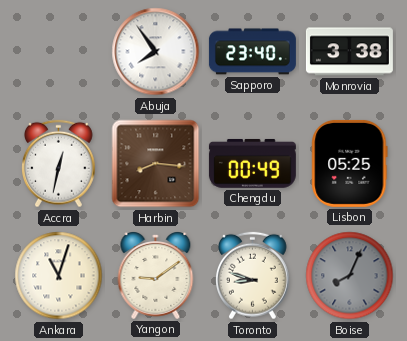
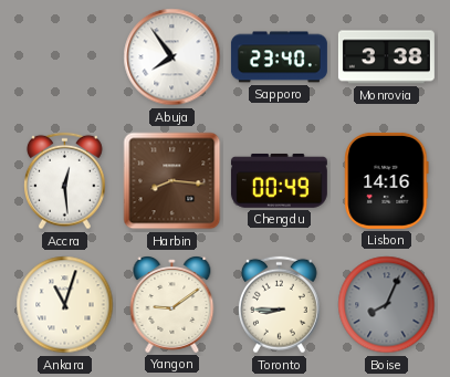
Accra: 12:32 -> 12:29 (65, 181)
Lisbon: 05:25 -> 14:16 (387, 180)
Toronto: 8:48 -> 8:45 (280, 305)
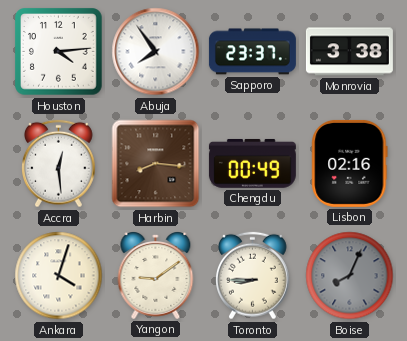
Houston: none -> 4:14 (59, 52)
Sapporo: 23:40 -> 23:37 (252, 52)
Lisbon: 14:16 -> 02:16 (350, 163)
Ankara: 11:03 -> 4:03 (59, 276)
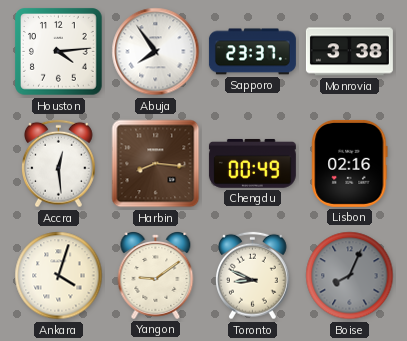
Toronto: 8:45 -> 8:49 (253, 276)
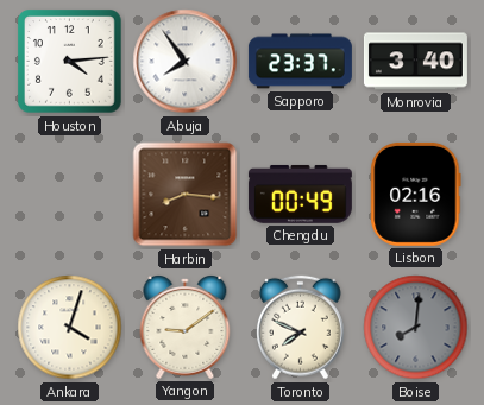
Monrovia: 3:38 -> 3:40 (415, 62)
Accra: 12:29 -> none (59, 164)
Toronto: 8:49 -> 7:49 (301, 328)
Boise: 8:04 -> 8:01 (416, 328)
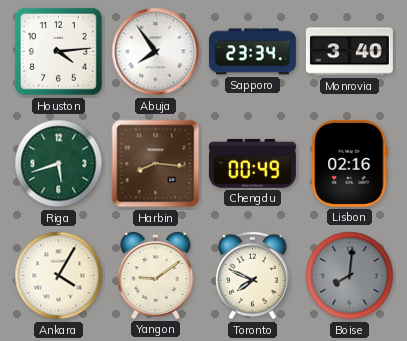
Sapporo: 23:37 -> 23:34 (252, 52)
Riga: none -> 5:42 (59, 164)
Ankara: 4:03 -> 4:05 (59, 276)
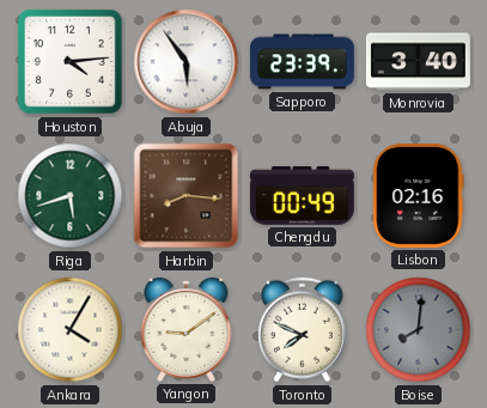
Abuja: 7:54 -> 5:54 (187, 62)
Sapporo: 23:34 -> 23:39 (302, 62)
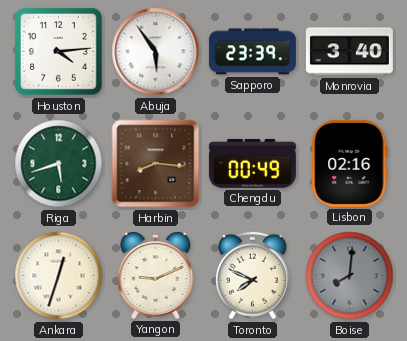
Ankara: 4:05 -> 12:33 (59, 276)
Yangon: 9:09 -> 9:11 (156, 276)
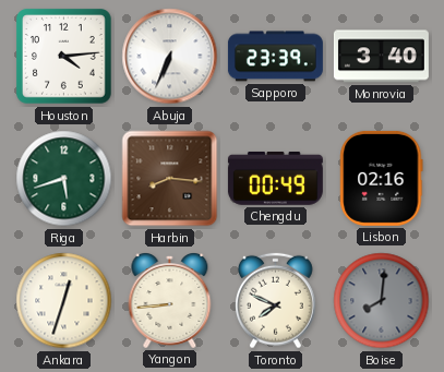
Abuja: 5:54 -> 6:34 (170, 57)
Yangon: 9:11 -> 8:44 (170, 301)
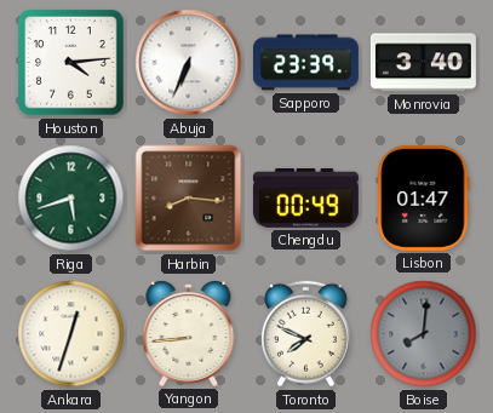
Lisbon: 02:16 -> 01:47 (424, 197)
